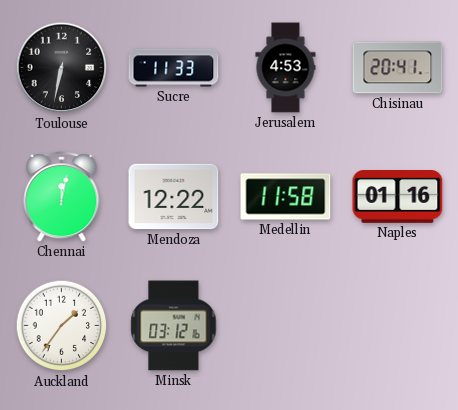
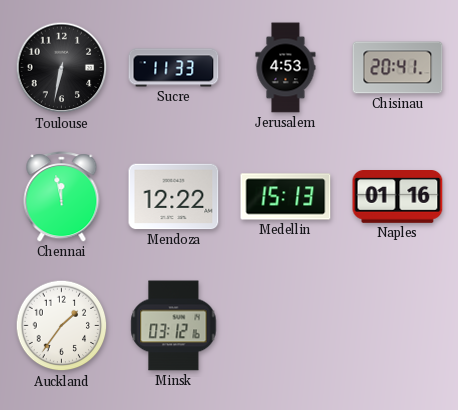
Chennai: 12:02 -> 11:58 (62, 197)
Medellin: 11:58 -> 15:13 (286, 197)
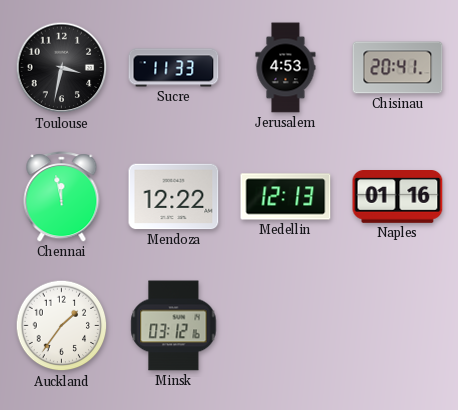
Toulouse: 6:32 -> 3:32 (62, 68)
Medellin: 15:13 -> 12:13 (286, 197)
